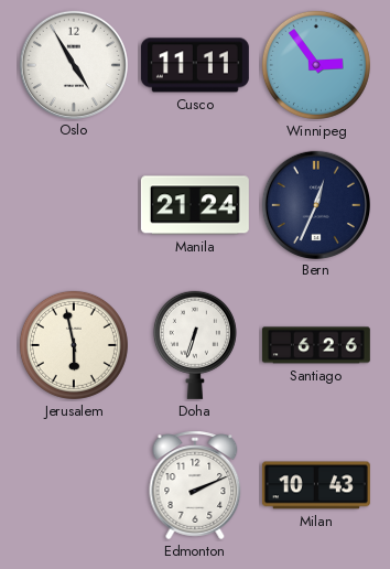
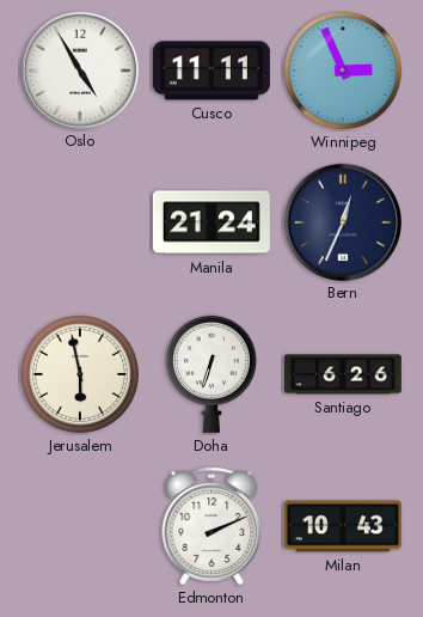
Winnipeg: 2:54 -> 2:56 (343, 71)
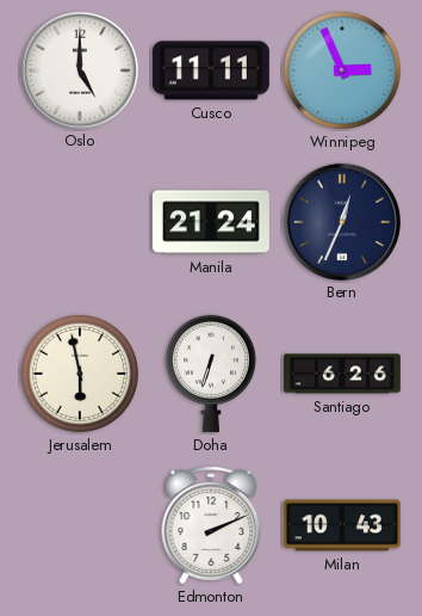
Oslo: 4:55 -> 5:00 (79, 69)
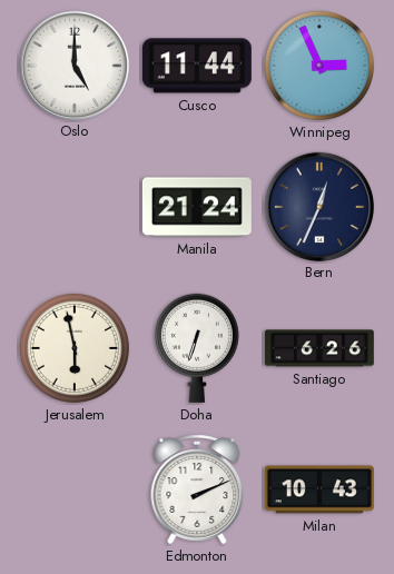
Cusco: 11:11 -> 11:44 (197, 66)
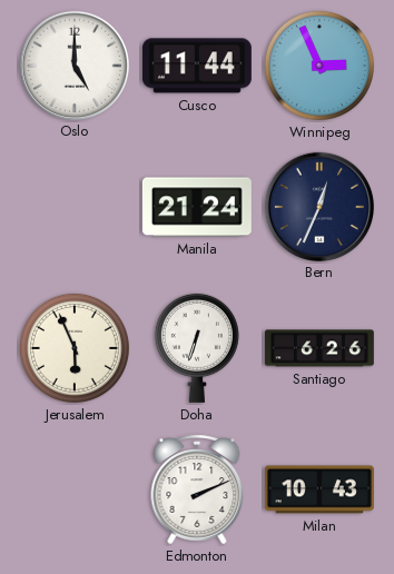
Jerusalem: 5:58 -> 5:56 (75, 348)
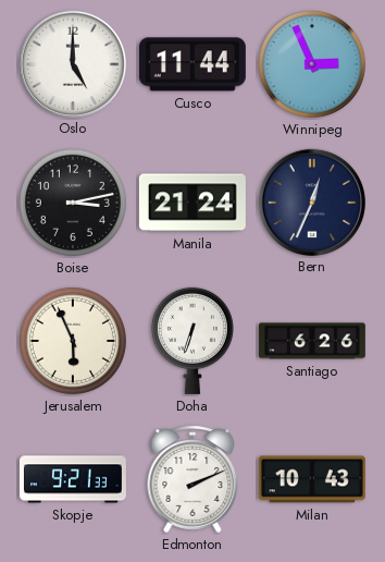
Boise: none -> 3:13 (73, 203)
Skopje: none -> 9:21 (73, 479)
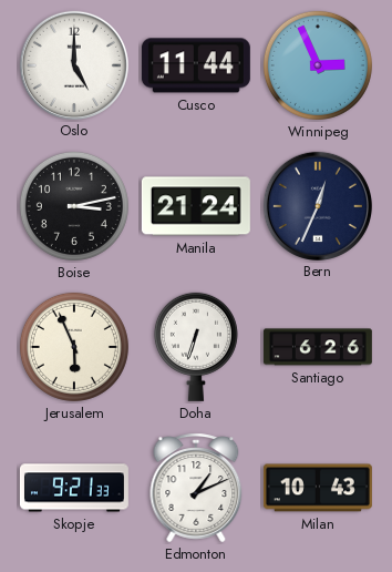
Edmonton: 2:11 -> 1:11 (196, 488)
